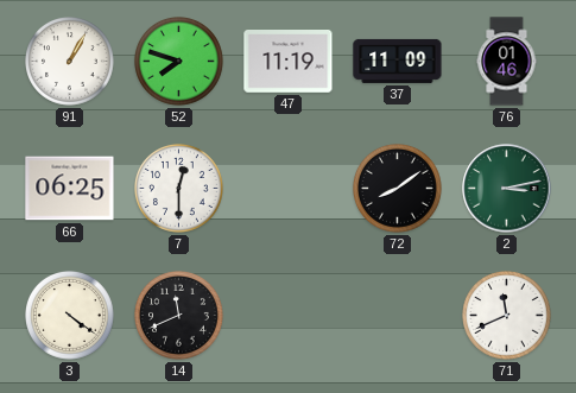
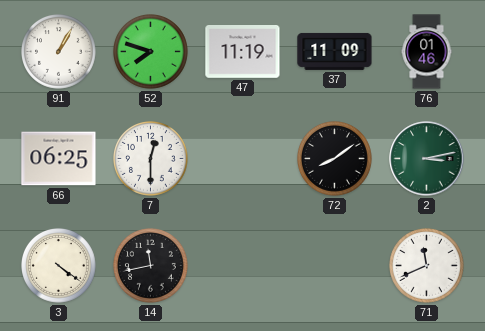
14: 11:41 -> 11:43 (151, 266)
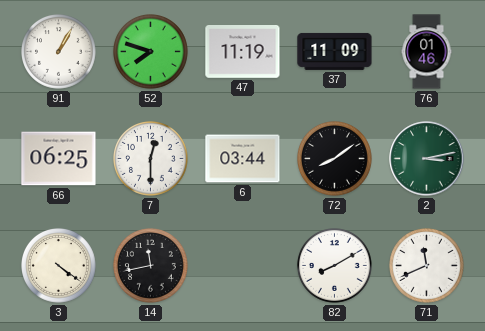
6: none -> 03:44 (243, 159)
82: none -> 8:10 (335, 266)
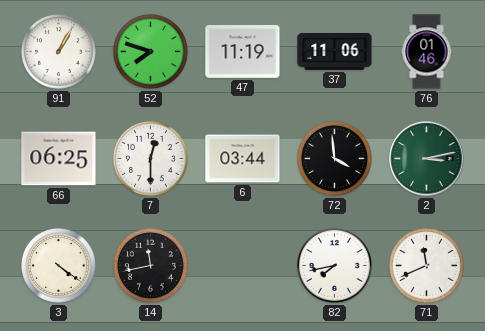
37: 11:09 -> 11:06 (335, 51)
72: 8:09 -> 3:59 (335, 159)
82: 8:10 -> 7:43 (335, 266)
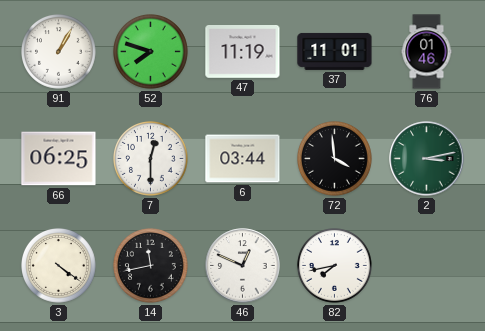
37: 11:06 -> 11:01 (335, 51)
46: none -> 12:49 (243, 266)
71: 11:41 -> none (427, 266)
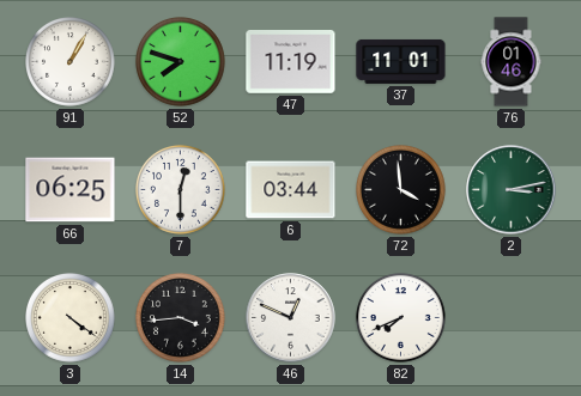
14: 11:43 -> 3:44 (181, 318)
82: 7:43 -> 7:41 (401, 318)
